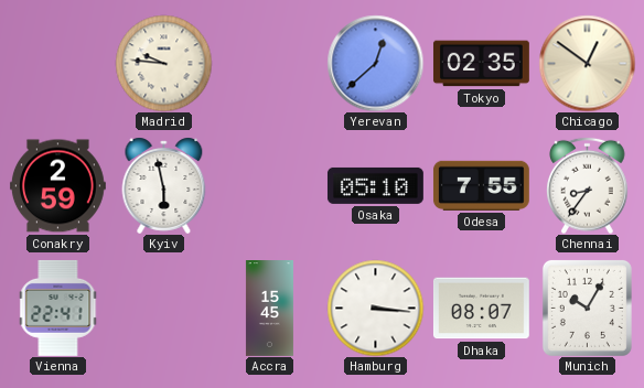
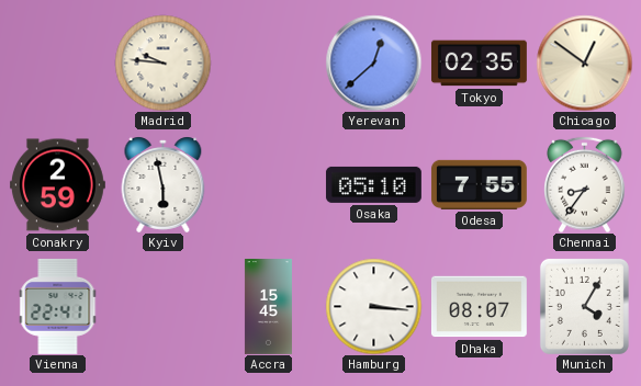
Munich: 10:05 -> 4:05 (584, 306)
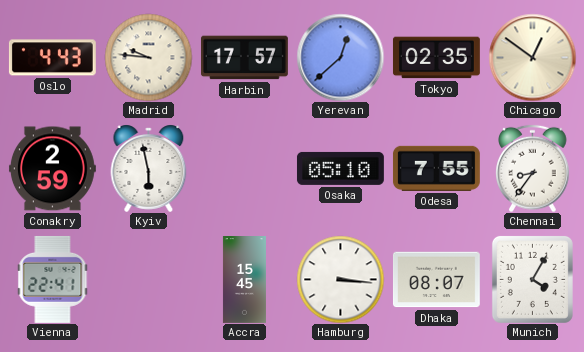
Oslo: none -> 4:43 (52, 58)
Harbin: none -> 17:57 (244, 58)
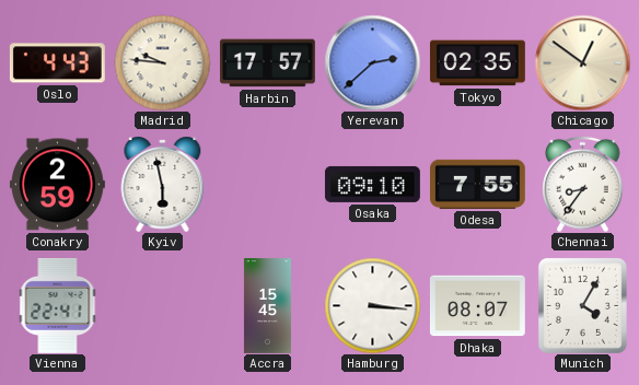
Yerevan: 12:38 -> 2:38 (372, 62)
Osaka: 05:10 -> 09:10 (372, 184)
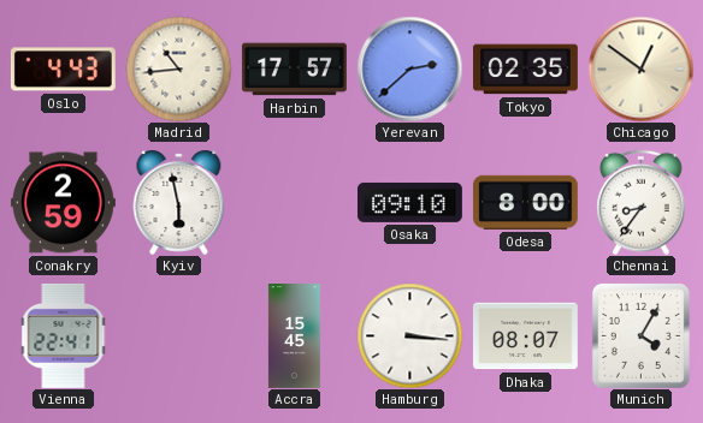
Madrid: 9:46 -> 10:44 (178, 68)
Odesa: 7:55 -> 8:00 (525, 202)
